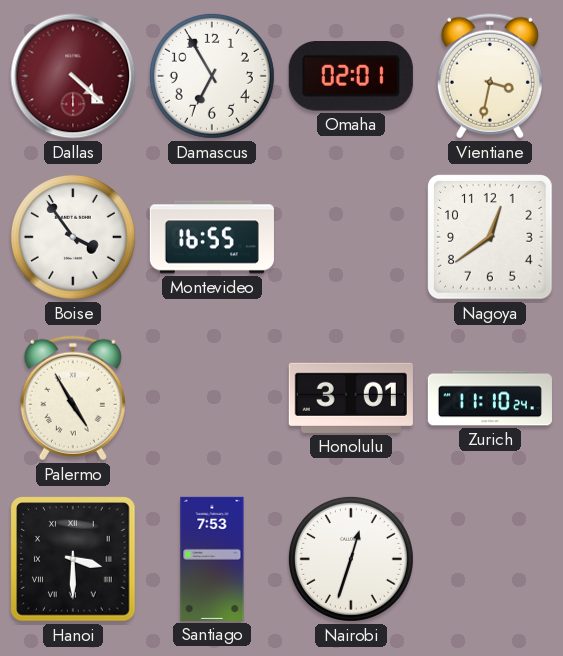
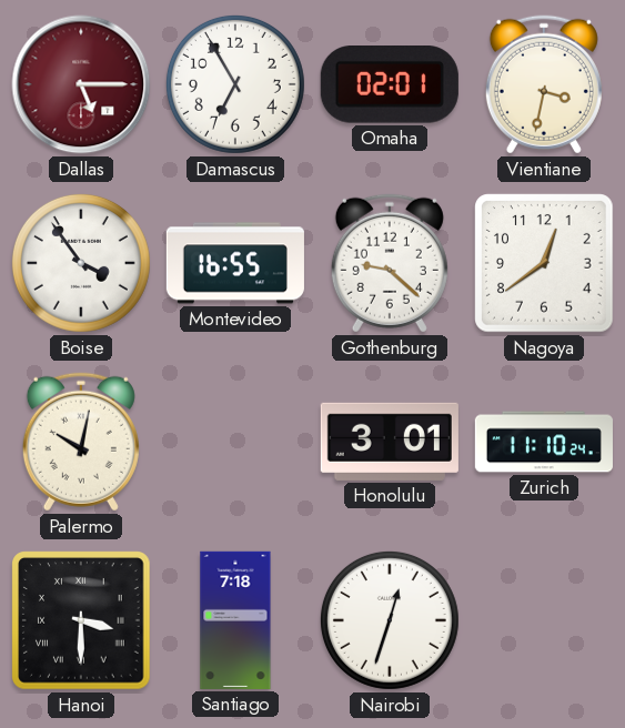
Dallas: 4:22 -> 5:15 (81, 84)
Gothenburg: none -> 9:22 (390, 263)
Palermo: 4:55 -> 10:02 (81, 442)
Santiago: 7:53 -> 7:18 (235, 620)
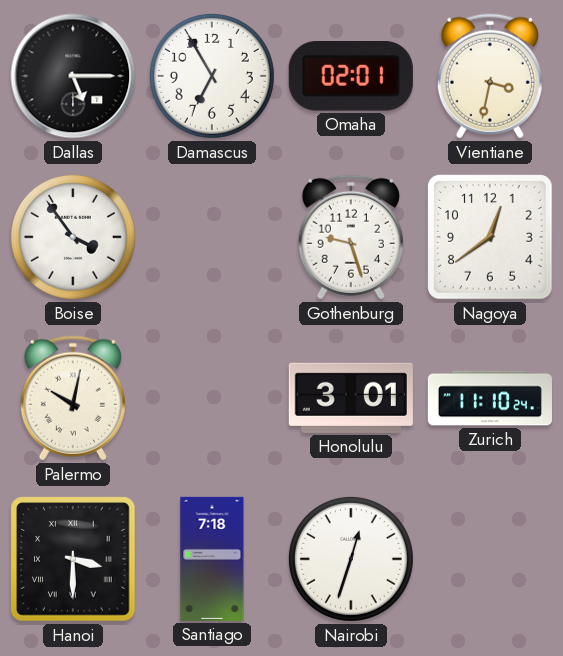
Dallas dial: burgundy -> black (73, 76)
Montevideo: 16:55 -> none (235, 263)
Gothenburg: 9:22 -> 9:27 (351, 237)
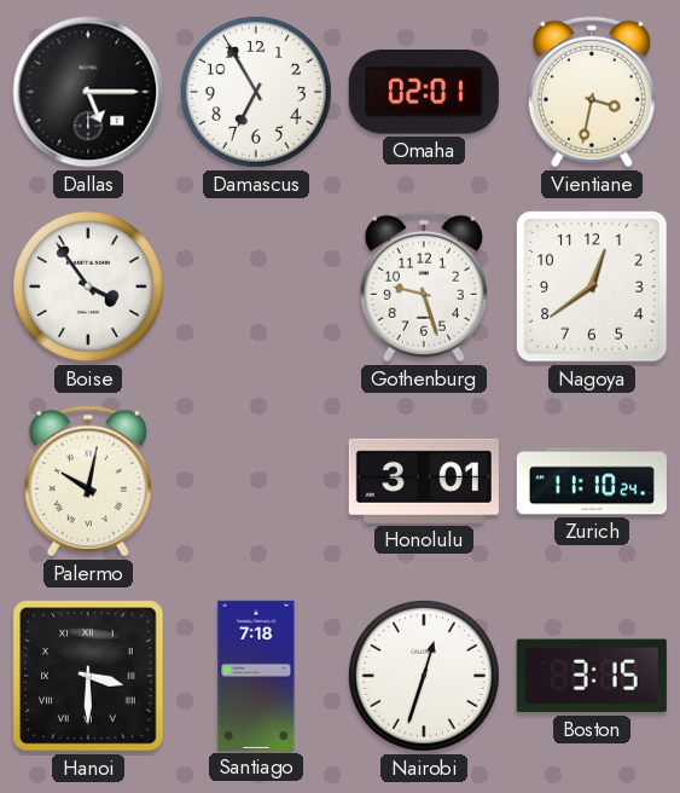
Boston: none -> 3:15 (592, 676)
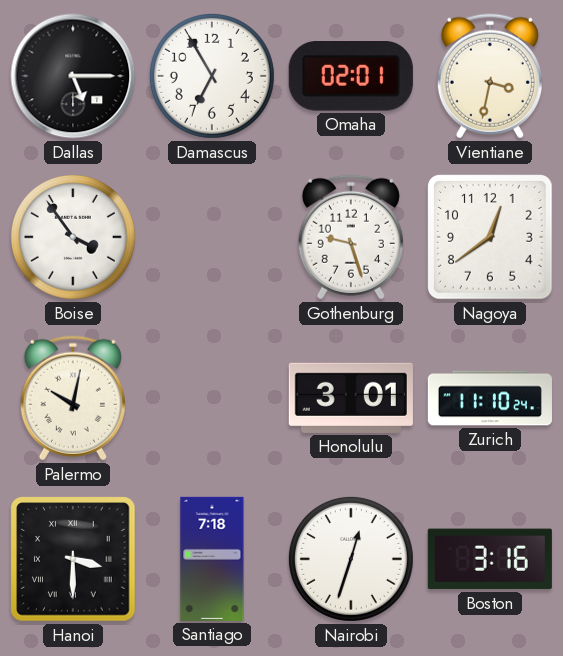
Boston: 3:15 -> 3:16 (490, 559)
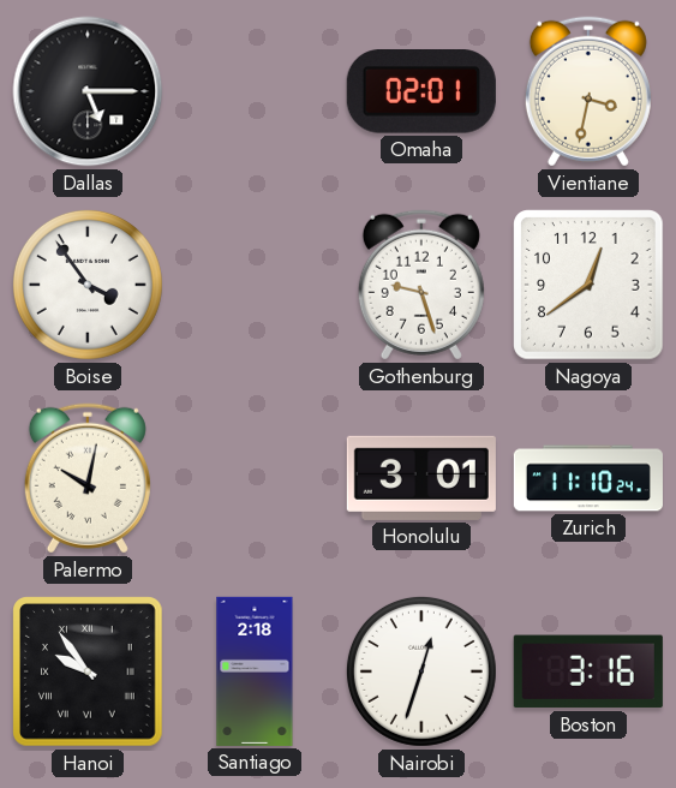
Damascus: 6:55 -> none (212, 76)
Hanoi: 3:30 -> 9:54 (88, 671)
Santiago: 7:18 -> 2:18 (255, 671)
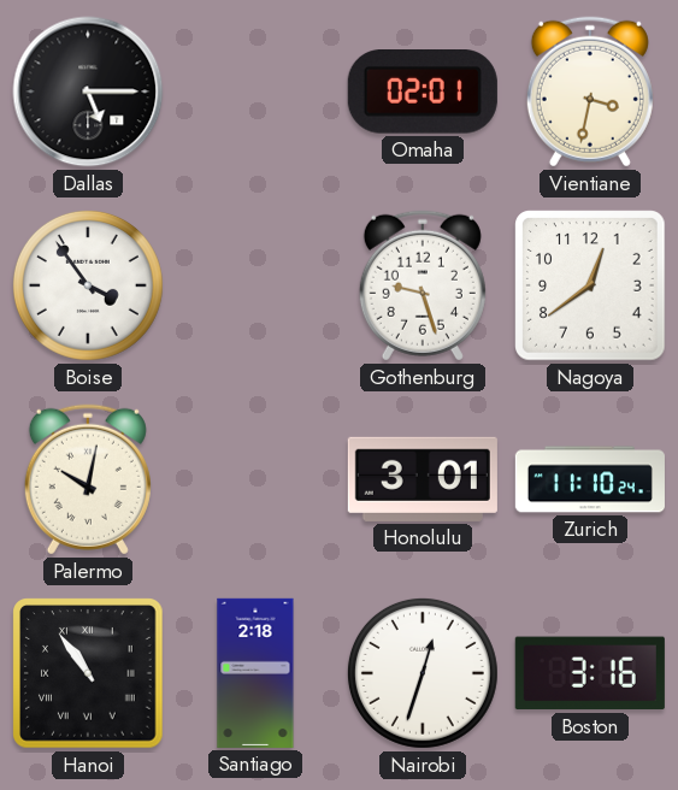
Hanoi: 9:54 -> 10:54 (88, 673)
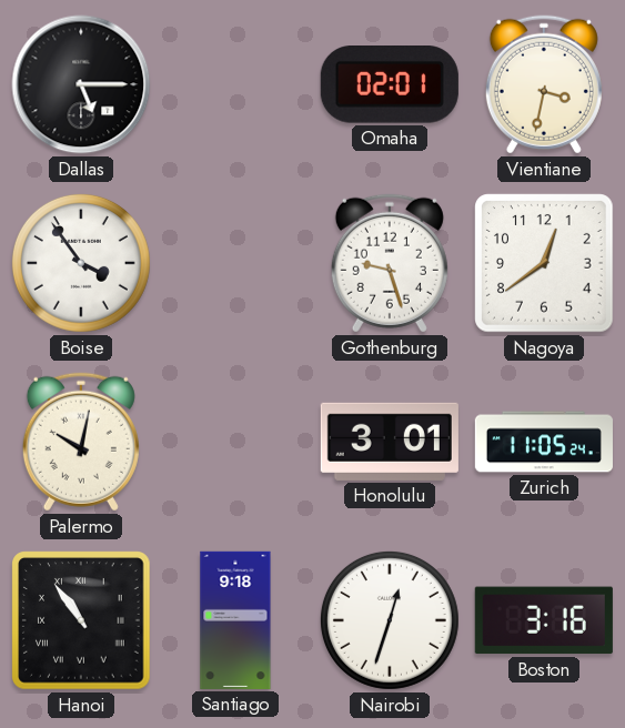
Zurich: 11:10 -> 11:05 (544, 442)
Santiago: 2:18 -> 9:18 (235, 620)
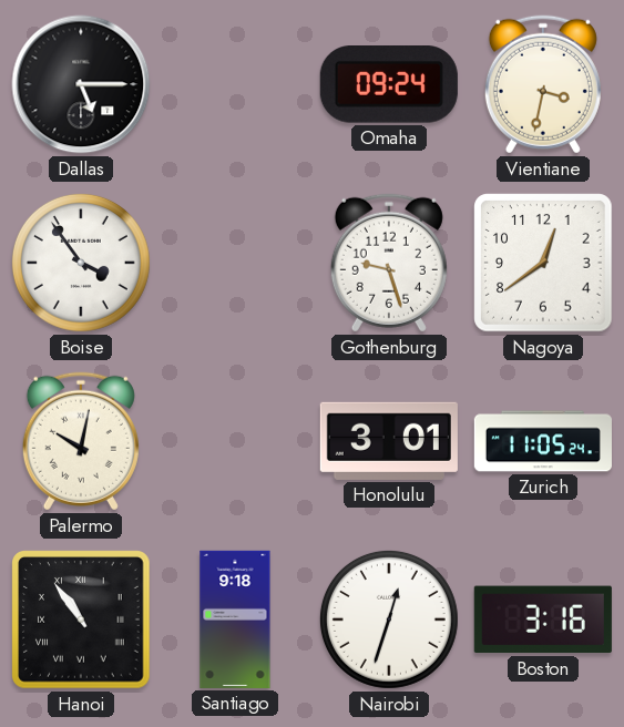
Omaha: 02:01 -> 09:24 (389, 84)
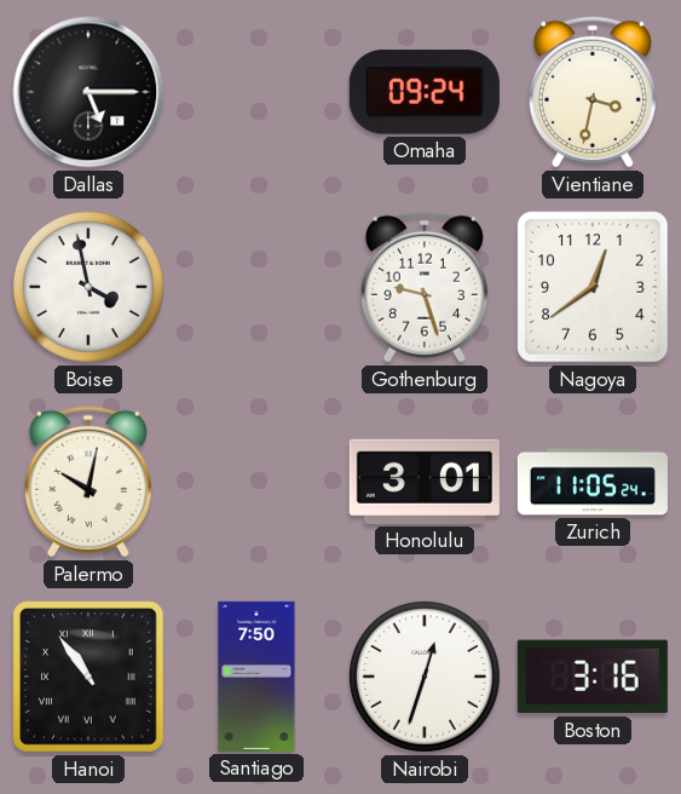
Boise: 3:54 -> 3:58 (88, 287)
Santiago: 9:18 -> 7:50 (256, 677)
